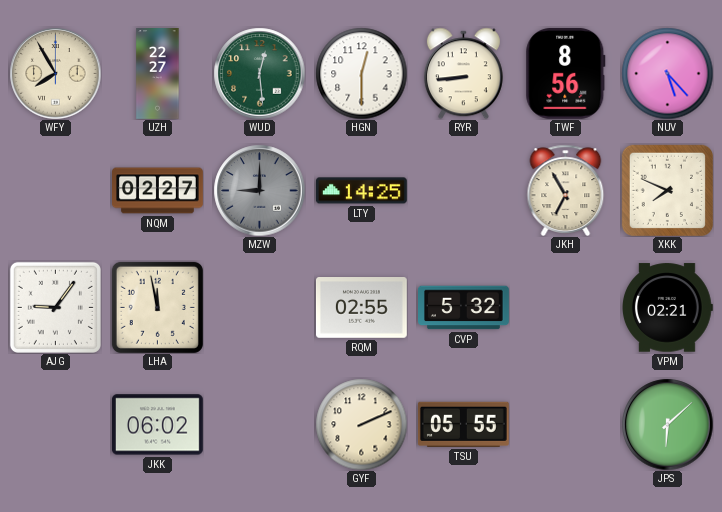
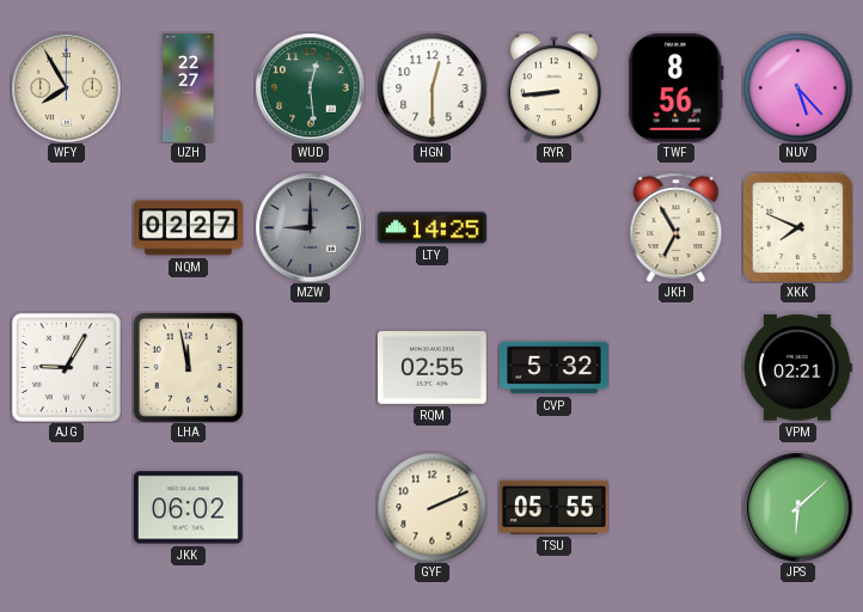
AJG: 9:06 -> 9:05 (66, 367)
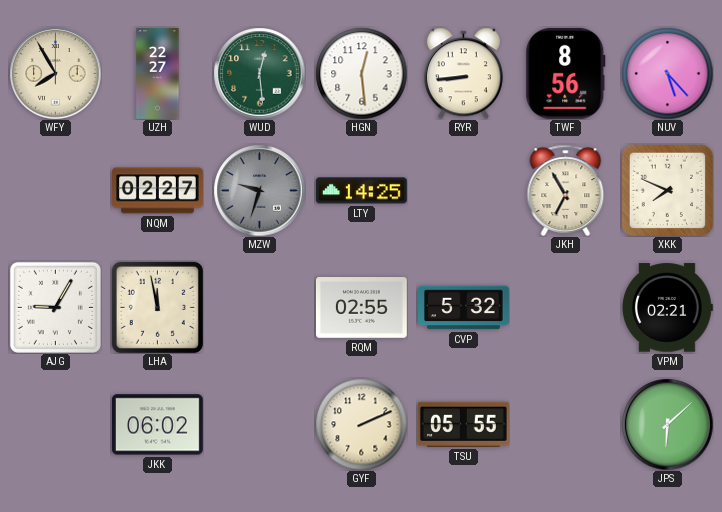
HGN: 12:30 -> 12:29 (361, 73)
MZW: 9:00 -> 9:33 (259, 190)
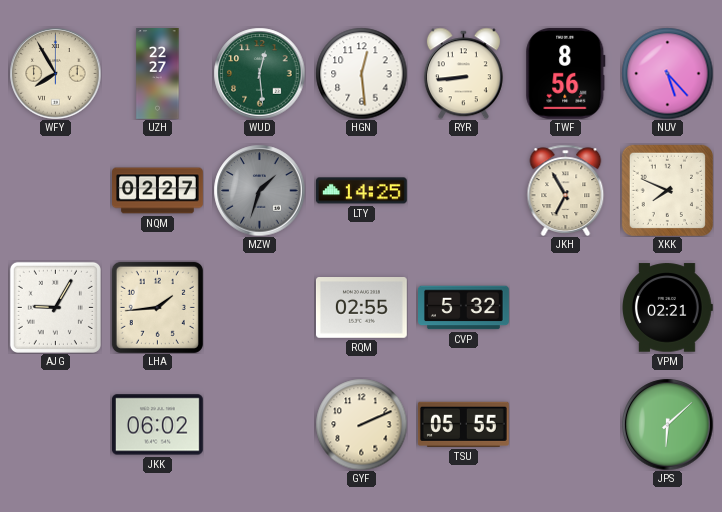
MZW: 9:33 -> 1:33 (259, 190)
LHA: 11:58 -> 1:44 (157, 307)
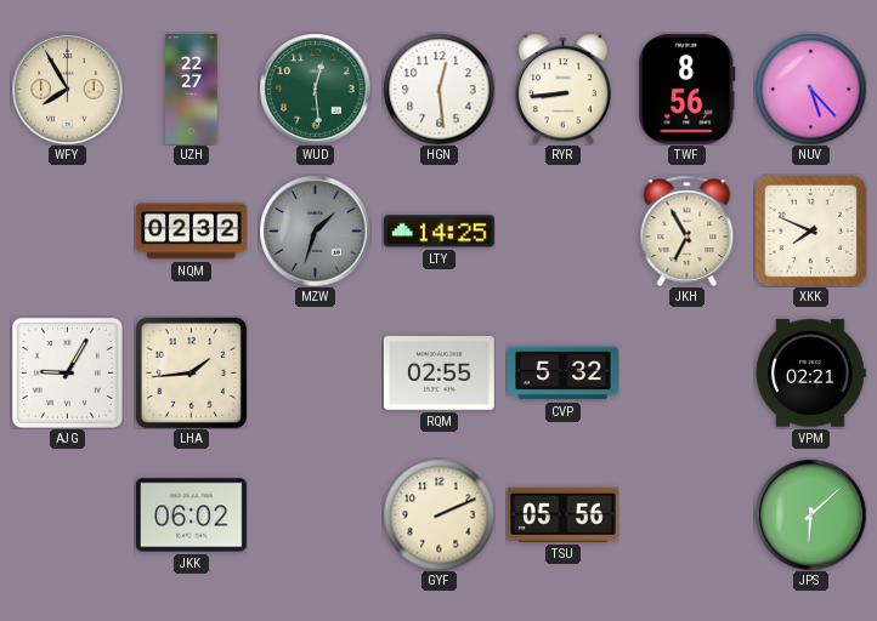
NQM: 02:27 -> 02:32 (192, 232)
TSU: 05:55 -> 05:56 (562, 514)
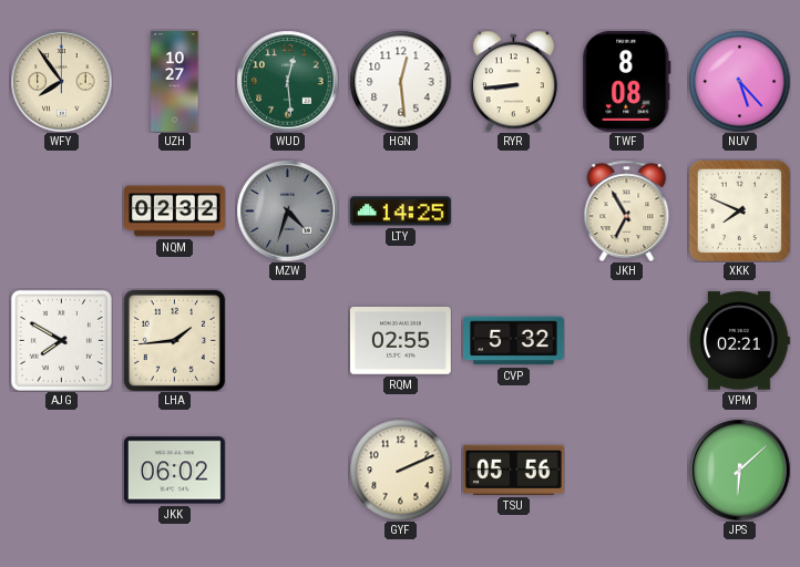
WFY: 7:55 -> 7:54 (61, 81)
UZH: 22:27 -> 10:27 (175, 82)
TWF: 8:56 -> 8:08 (627, 81)
MZW: 1:33 -> 4:33 (287, 210)
AJG: 9:05 -> 7:50 (61, 340)
